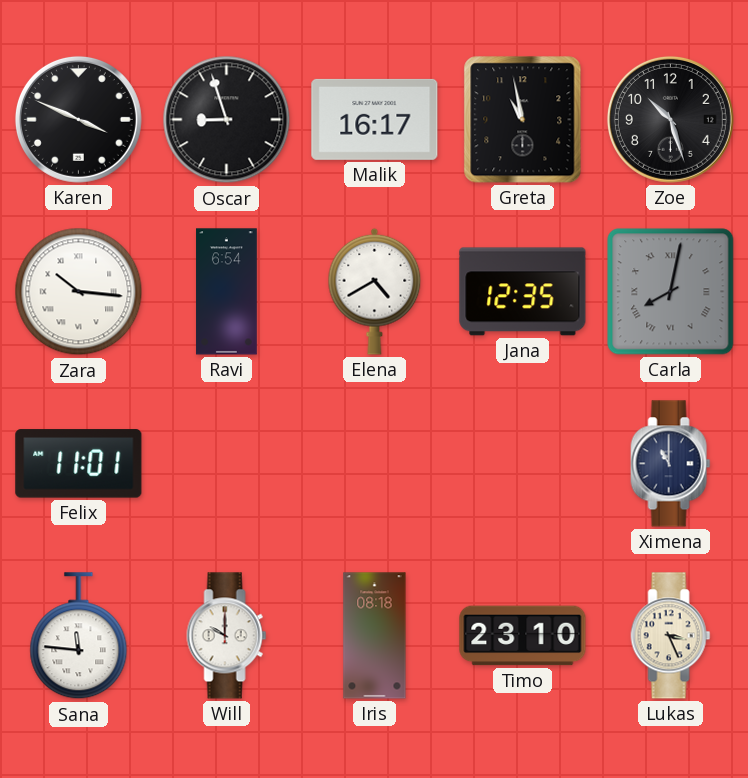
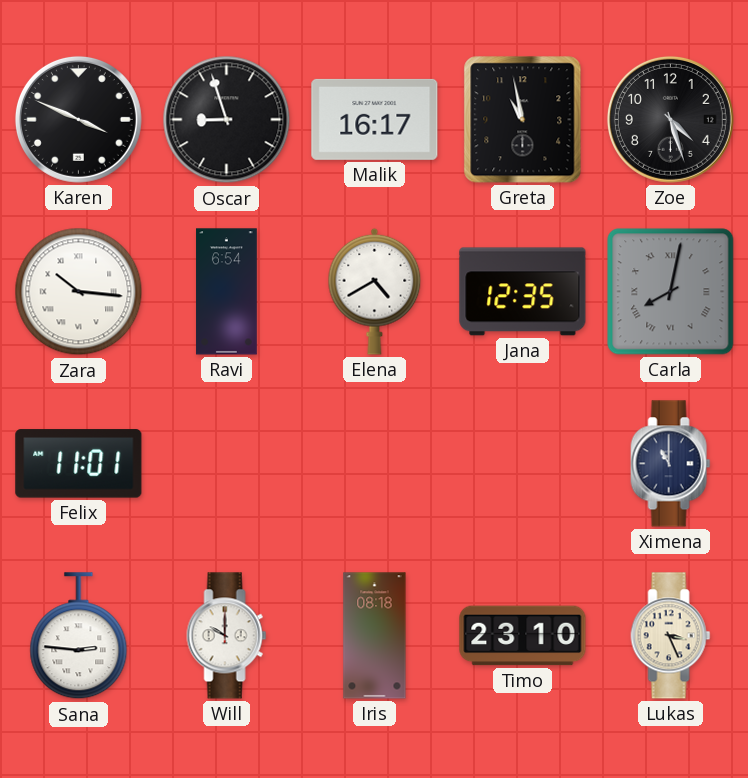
Zoe: 10:27 -> 4:27 (670, 119)
Sana: 11:46 -> 2:46 (79, 636)
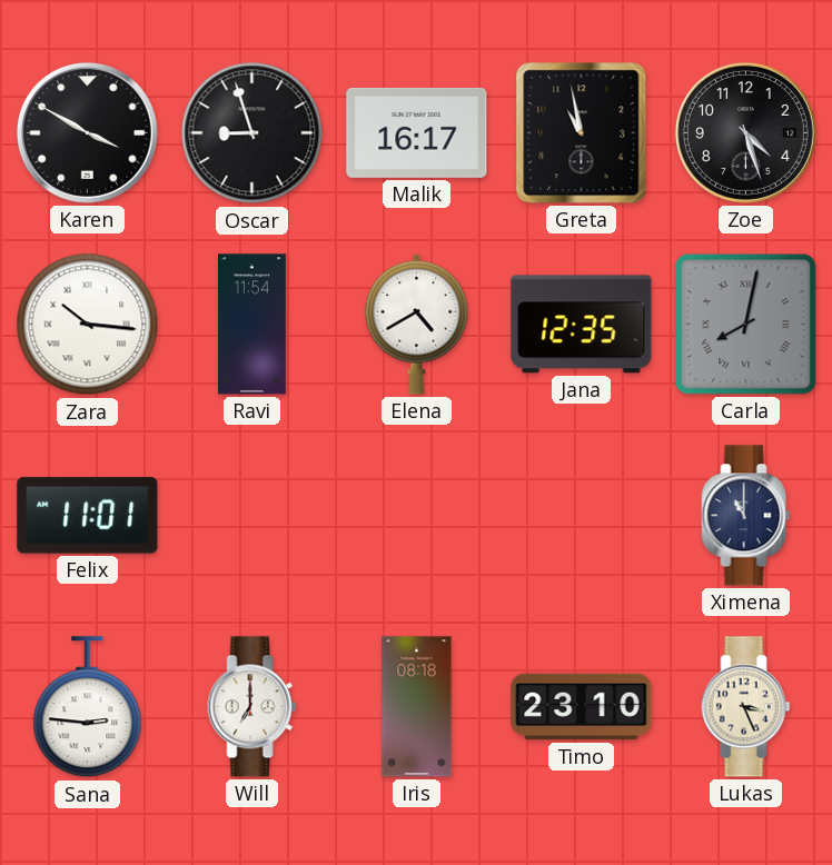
Karen: 3:49 -> 3:50 (87, 132)
Ravi: 6:54 -> 11:54 (252, 325)
Will: 10:00 -> 7:00 (252, 707)
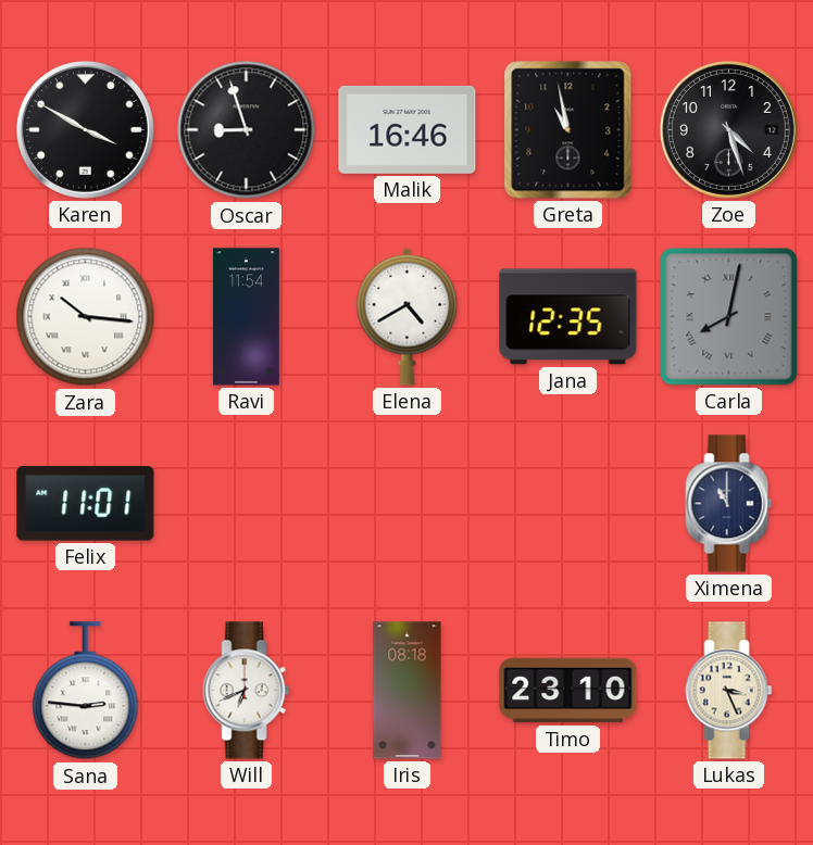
Malik: 16:17 -> 16:46 (408, 129)
Will: 7:00 -> 6:41 (247, 691)
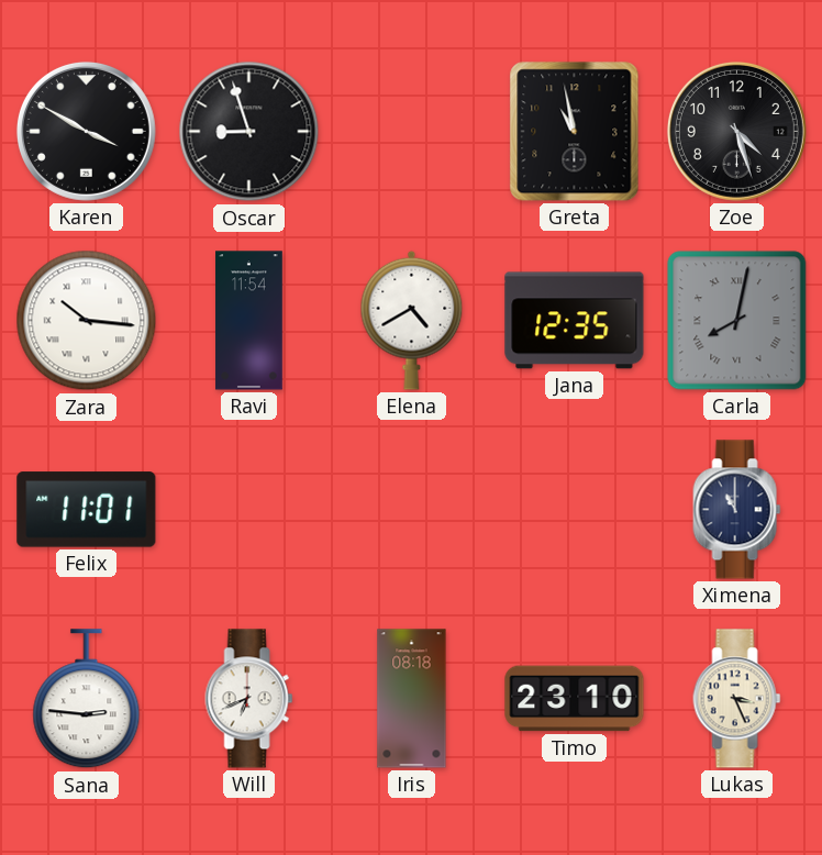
Malik: 16:46 -> none (408, 129)
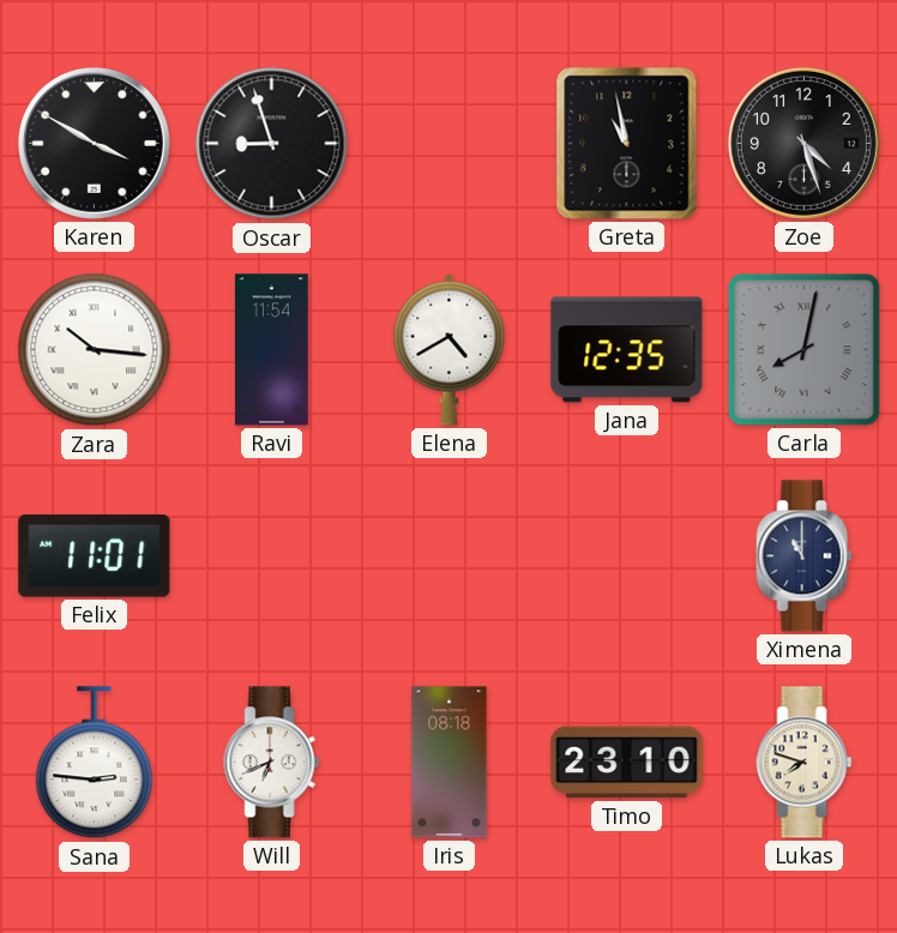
Lukas: 3:26 -> 7:48 (805, 763)
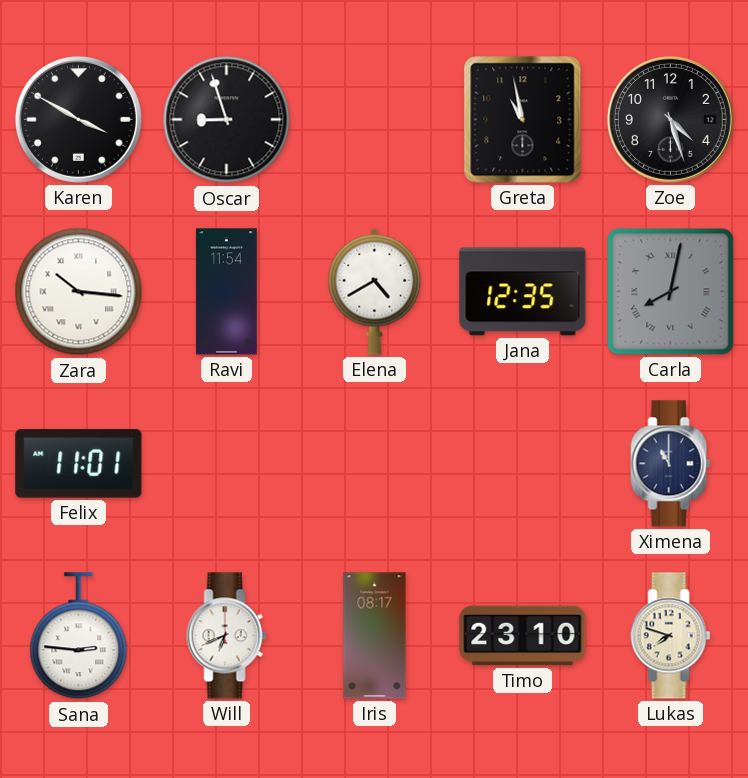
Iris: 08:18 -> 08:17 (375, 636)
